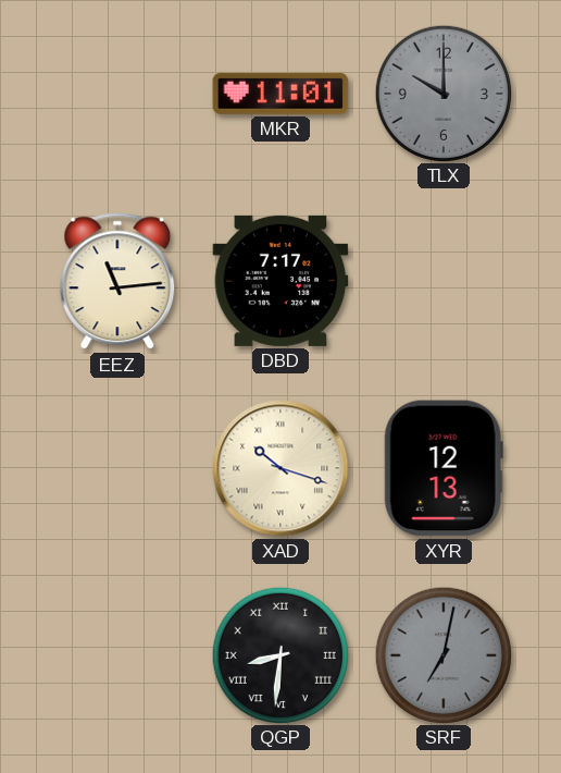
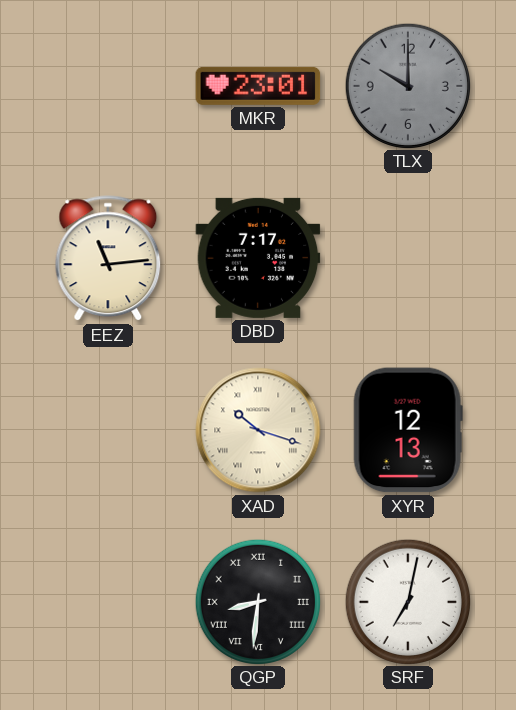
MKR: 11:01 -> 23:01 (258, 86)
SRF dial: grey -> white (407, 601)
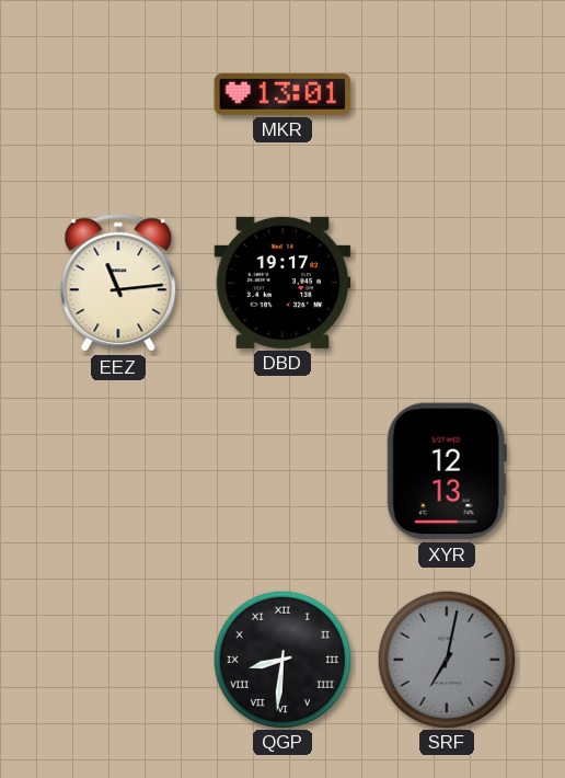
MKR: 23:01 -> 13:01 (282, 94)
TLX: 10:00 -> none (407, 85)
DBD: 7:17 -> 19:17 (282, 283)
XAD: 10:18 -> none (258, 430)
SRF dial: white -> grey (446, 659)
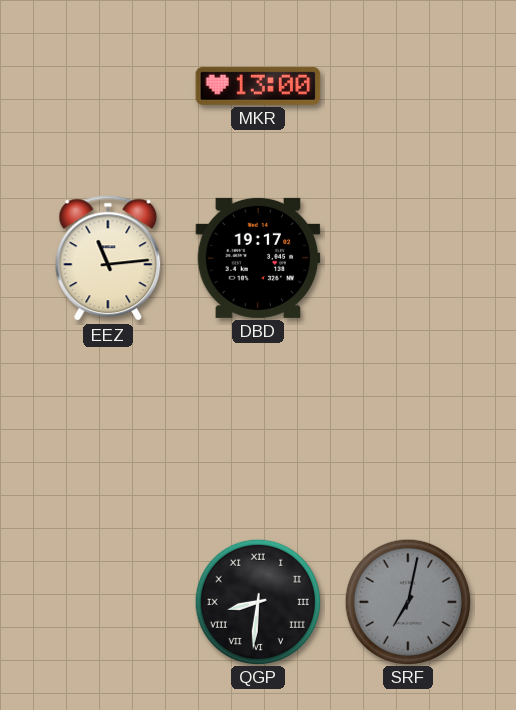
MKR: 13:01 -> 13:00 (258, 86)
XYR: 12:13 -> none (447, 471)
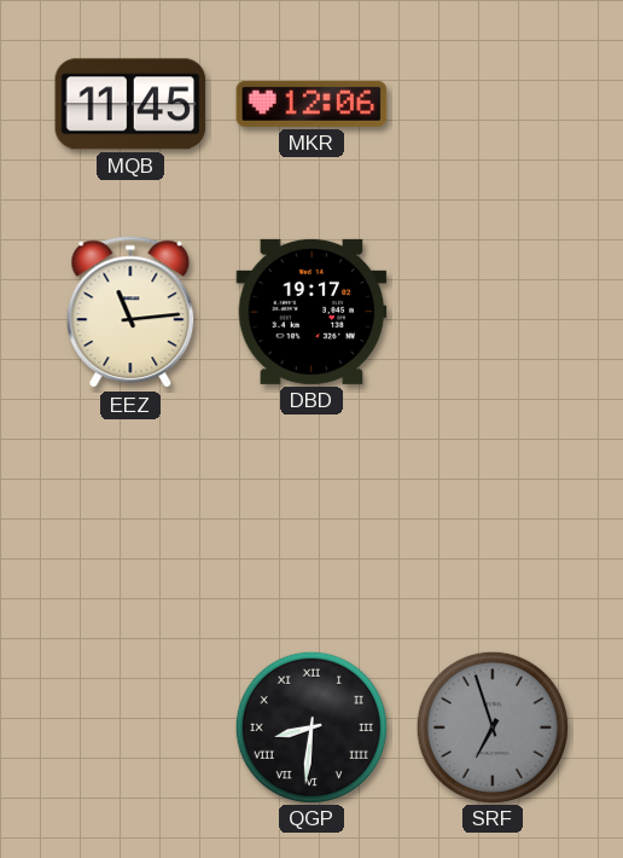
MQB: none -> 11:45 (130, 104)
MKR: 13:00 -> 12:06 (311, 104)
SRF: 7:02 -> 6:57 (491, 726)
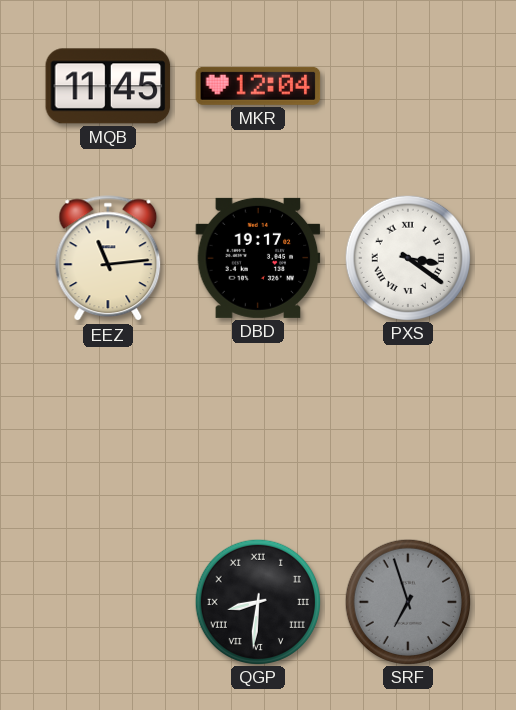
MKR: 12:06 -> 12:04 (258, 86)
PXS: none -> 3:21 (407, 257)
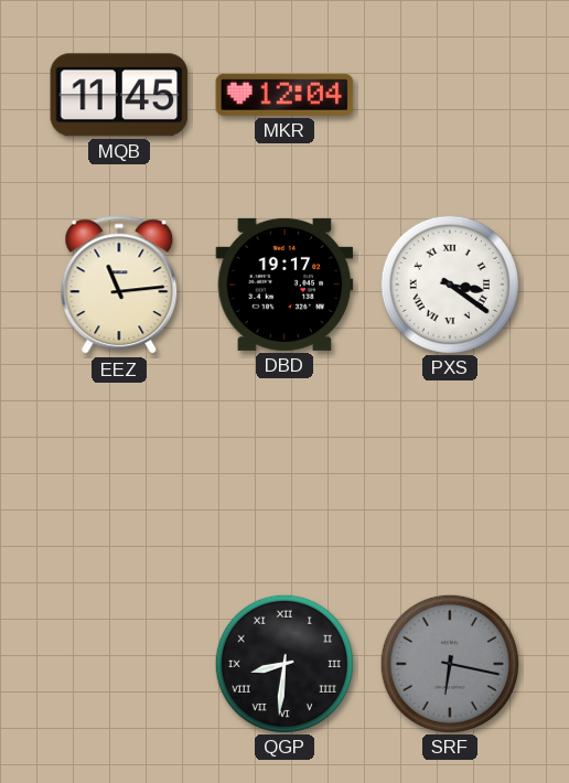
SRF: 6:57 -> 6:17 (449, 663)
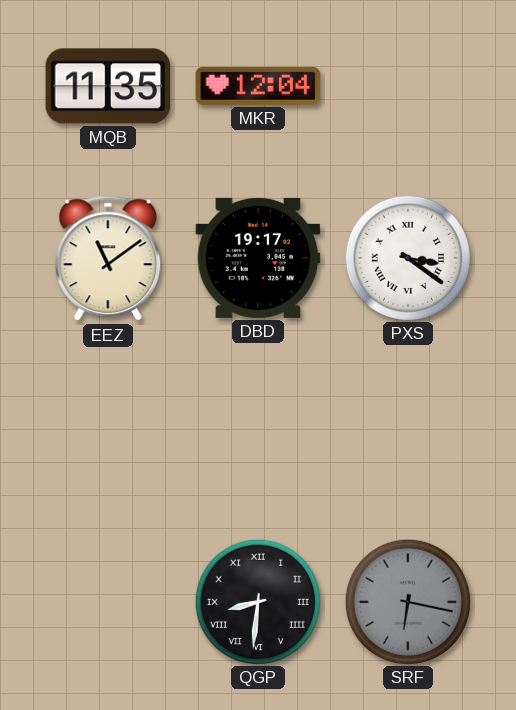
MQB: 11:45 -> 11:35 (108, 86)
EEZ: 11:14 -> 11:09 (108, 259)
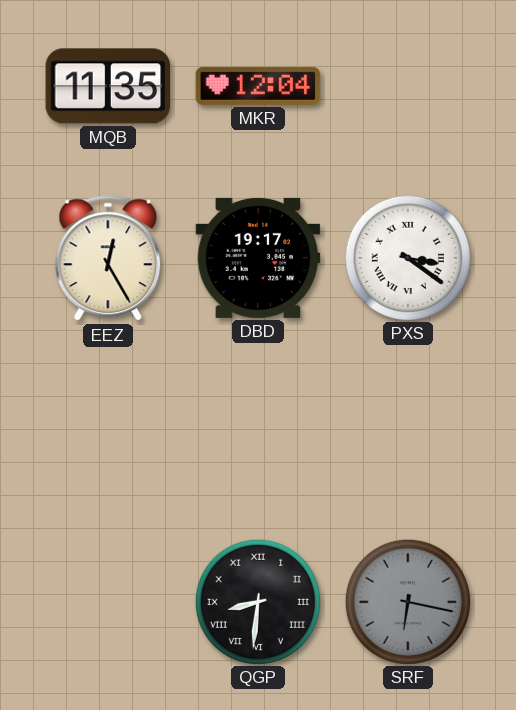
EEZ: 11:09 -> 12:25 (108, 259)
